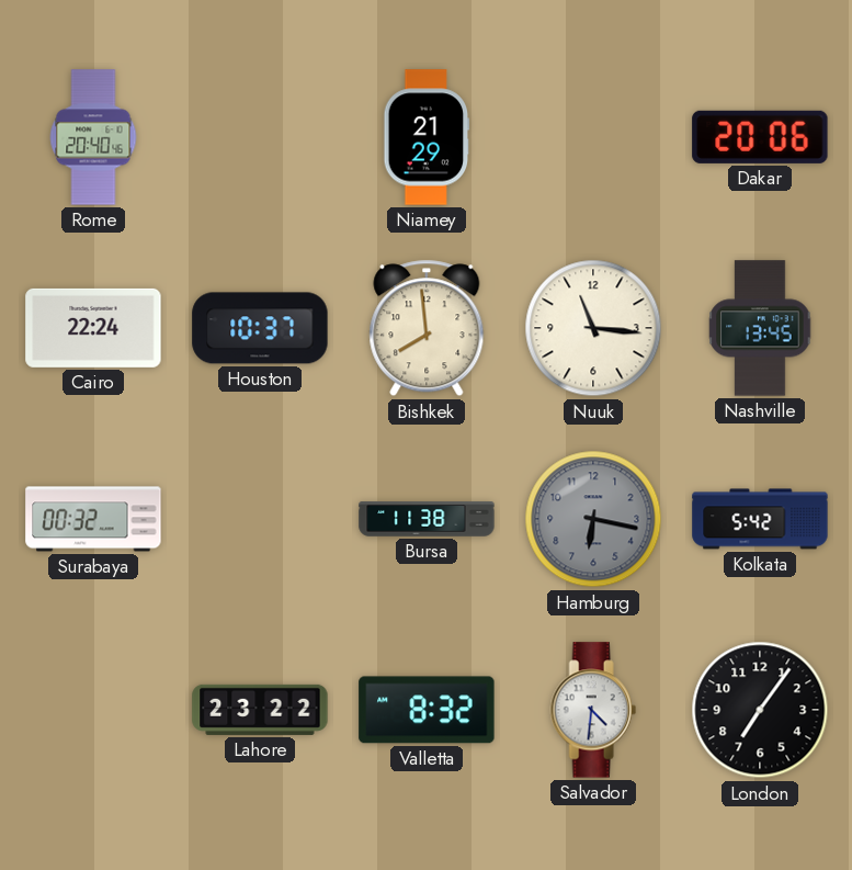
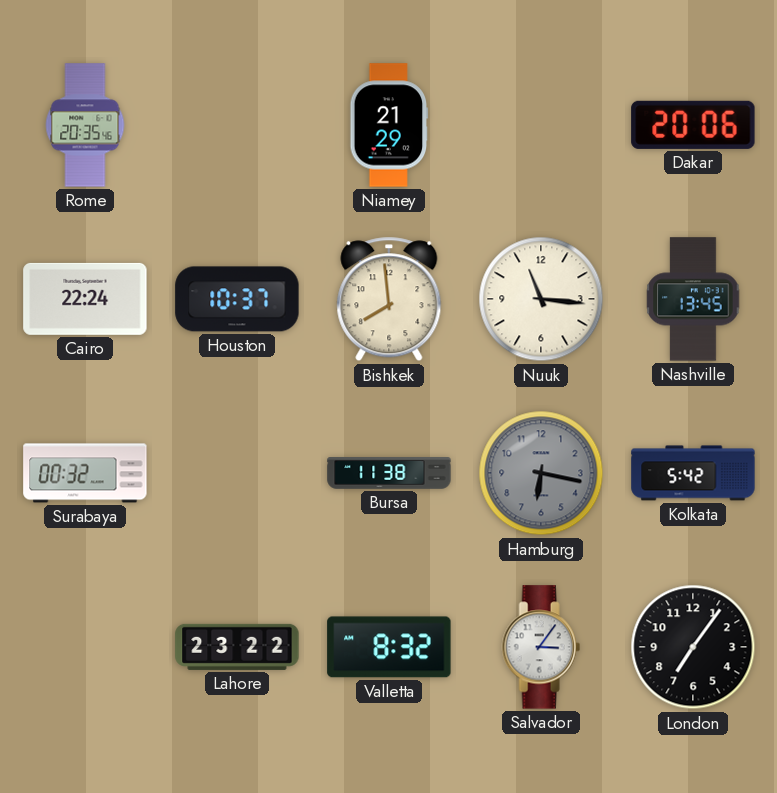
Rome: 20:40 -> 20:35 (85, 125)
Salvador: 4:31 -> 3:06 (541, 647)
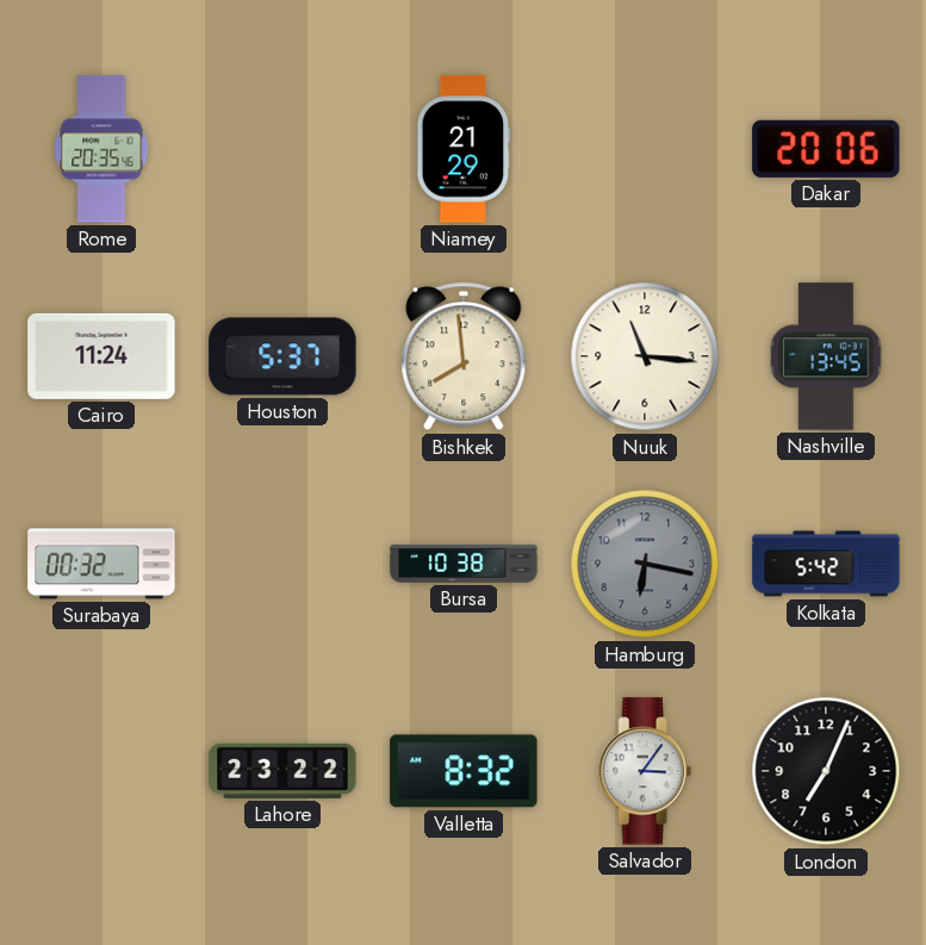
Cairo: 22:24 -> 11:24 (101, 356)
Houston: 10:37 -> 5:37 (282, 356)
Bursa: 11:38 -> 10:38 (464, 564)
London: 7:06 -> 7:04 (826, 771)
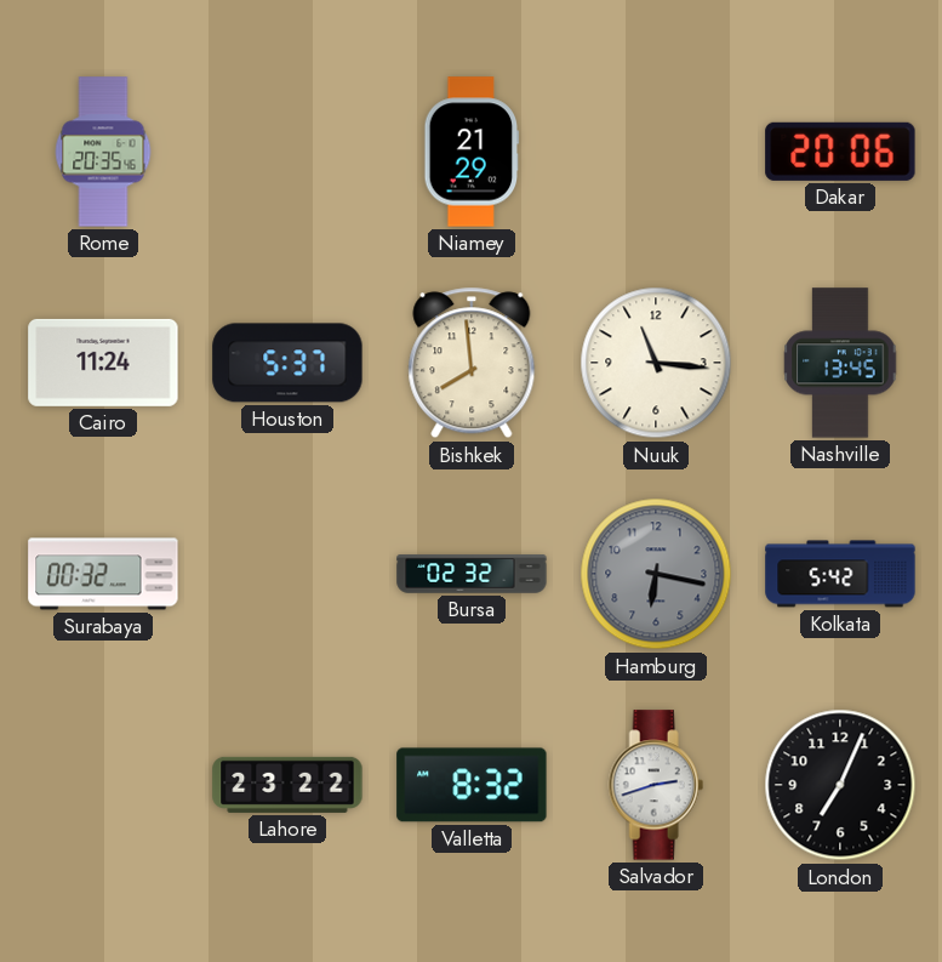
Bursa: 10:38 -> 02:32 (472, 574)
Salvador: 3:06 -> 2:42 (656, 785)
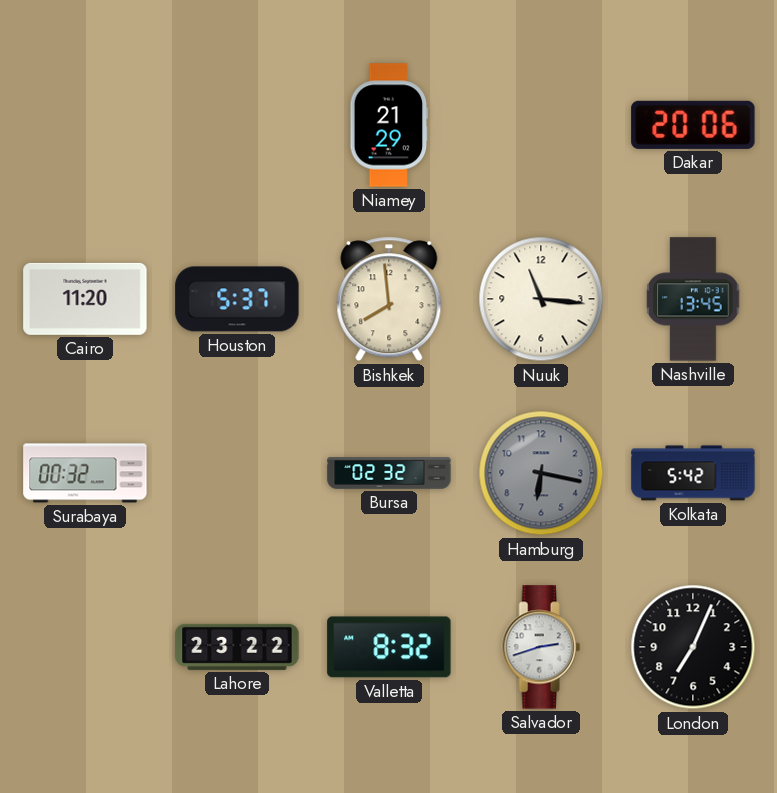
Rome: 20:35 -> none (103, 152)
Cairo: 11:24 -> 11:20 (85, 299)
